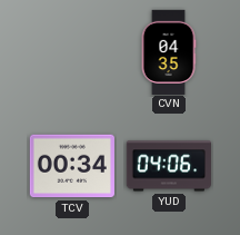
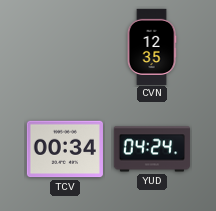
CVN: 04:35 -> 12:35 (152, 46)
YUD: 04:06 -> 04:24 (152, 149)
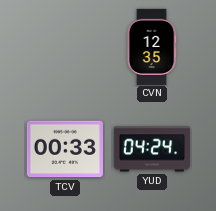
TCV: 00:34 -> 00:33 (65, 149)
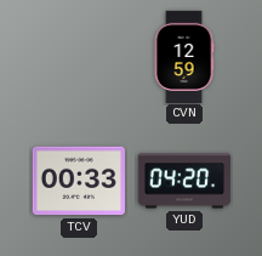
CVN: 12:35 -> 12:59 (184, 56)
YUD: 04:24 -> 04:20 (184, 181)
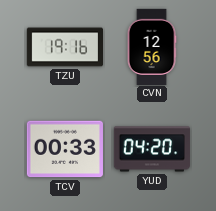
TZU: none -> 19:16 (64, 47)
CVN: 12:59 -> 12:56 (152, 46)
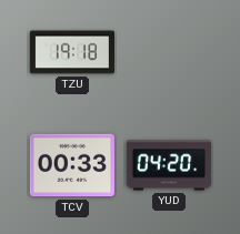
TZU: 19:16 -> 19:18 (71, 52)
CVN: 12:56 -> none (152, 46)
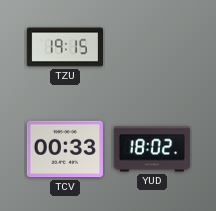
TZU: 19:18 -> 19:15 (64, 47)
YUD: 04:20 -> 18:02 (152, 149)
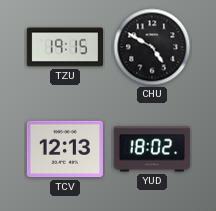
CHU: none -> 4:50 (152, 47)
TCV: 00:33 -> 12:13 (65, 149)
